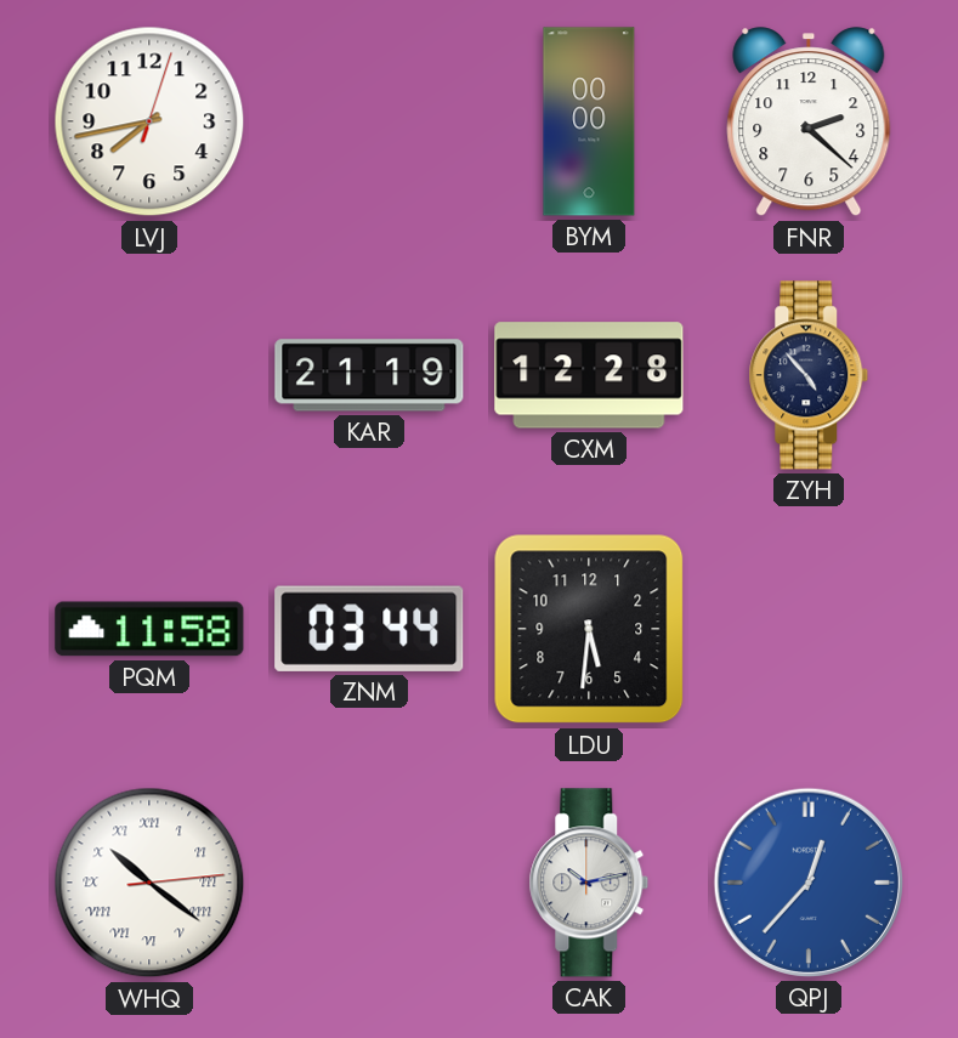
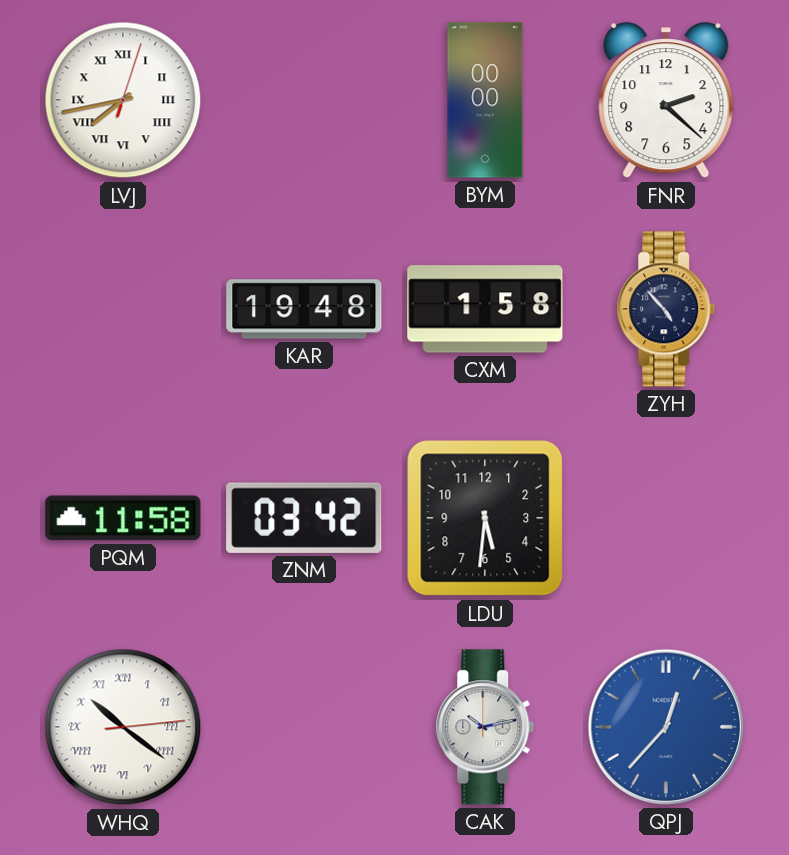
LVJ numerals: Arabic -> Roman (123, 100)
KAR: 21:19 -> 19:48 (304, 309)
CXM: 12:28 -> 1:58 (485, 309)
ZNM: 03:44 -> 03:42 (304, 518)
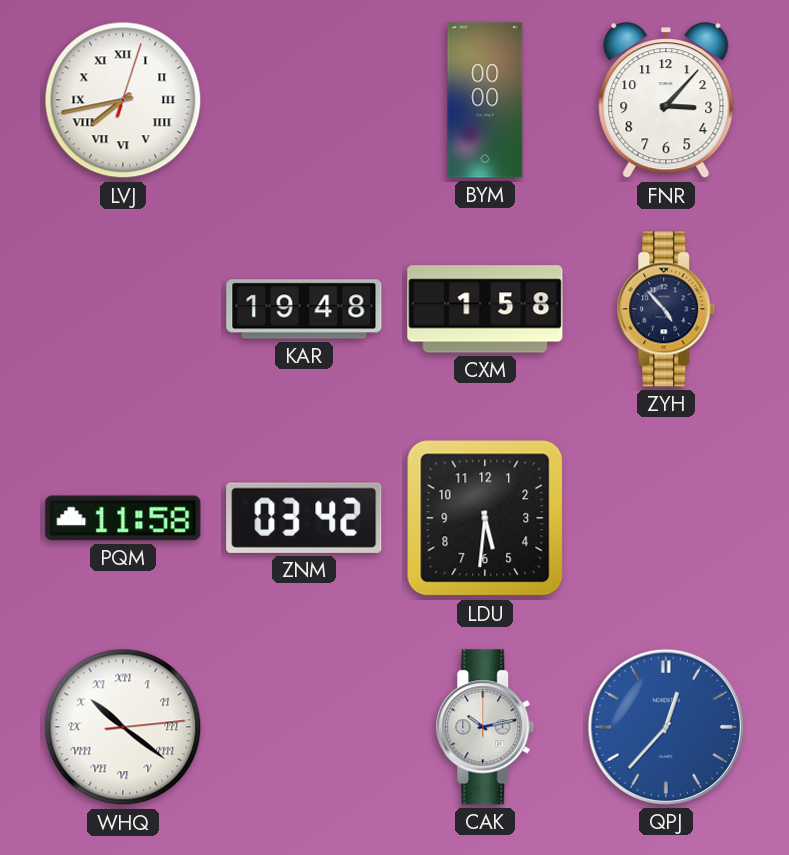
FNR: 2:22 -> 3:07 (666, 101)
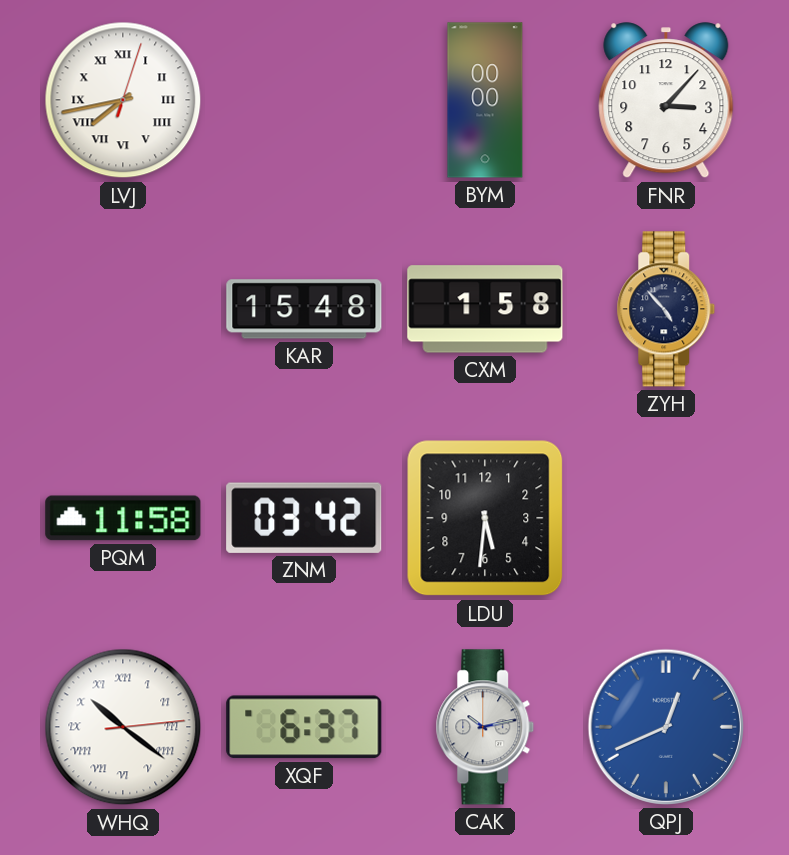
KAR: 19:48 -> 15:48 (304, 309)
XQF: none -> 6:37 (304, 727)
QPJ: 12:37 -> 12:41 (666, 727)
